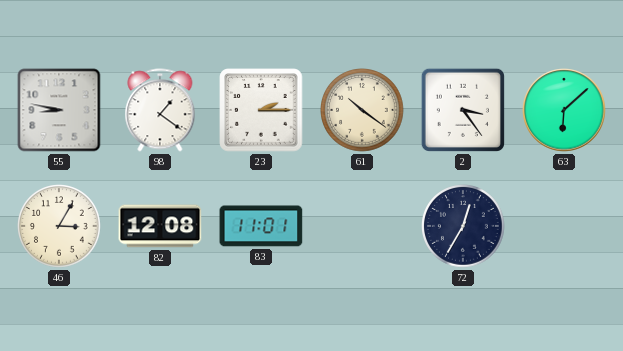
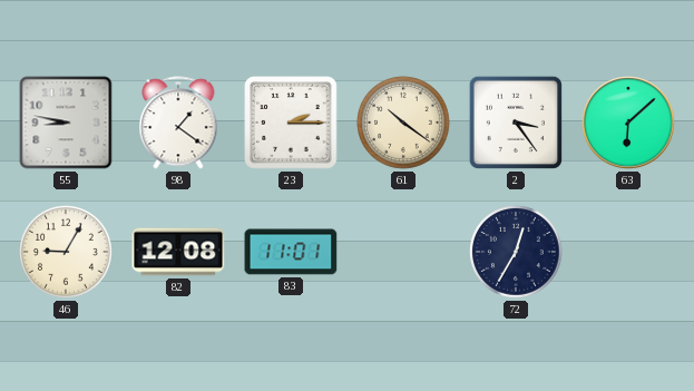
46: 3:05 -> 9:05 (67, 253)
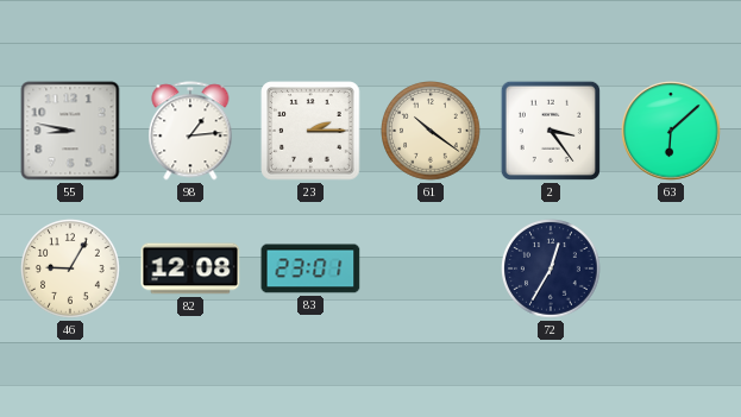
98: 1:21 -> 1:14 (190, 131)
83: 11:01 -> 23:01 (310, 268)
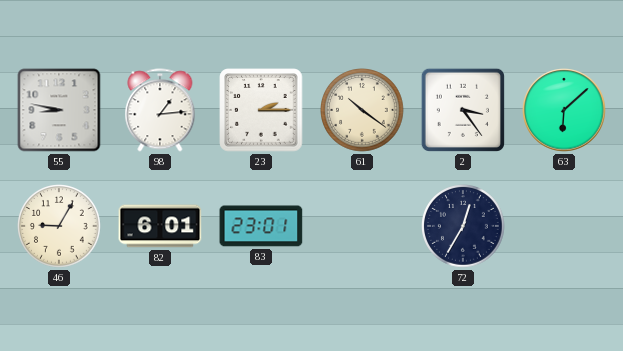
82: 12:08 -> 6:01 (160, 226)
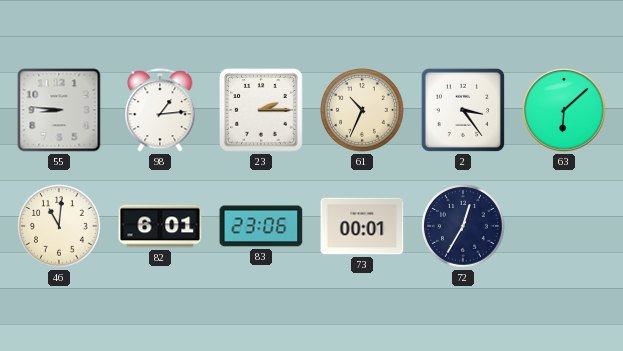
55: 8:47 -> 8:46 (59, 110)
61: 10:21 -> 10:34 (363, 111)
46: 9:05 -> 11:01 (60, 227)
83: 23:01 -> 23:06 (261, 226)
73: none -> 00:01 (362, 226)
